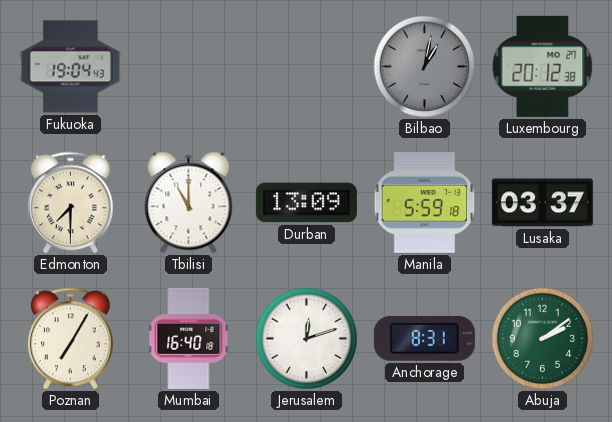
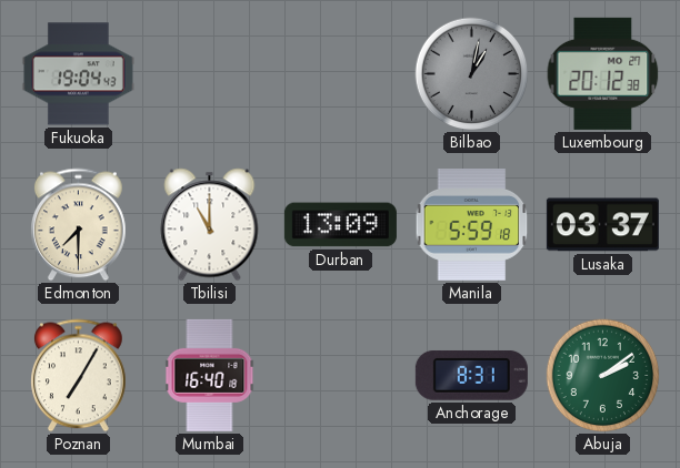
Jerusalem: 12:12 -> none (307, 339)
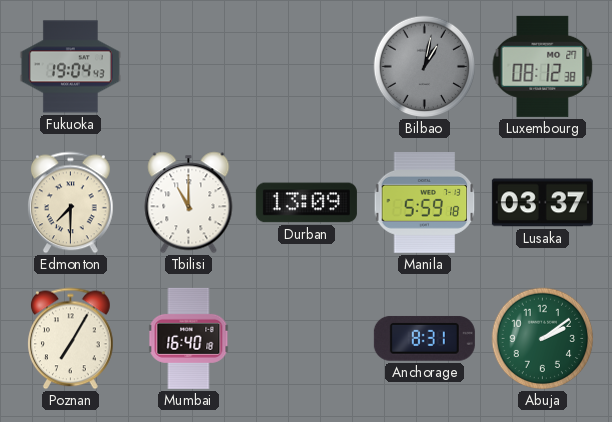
Luxembourg: 20:12 -> 08:12 (543, 66)
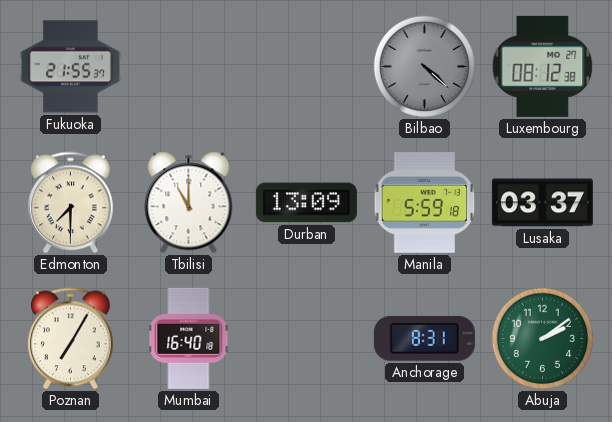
Fukuoka: 19:04 -> 21:55 (70, 67)
Bilbao: 1:02 -> 4:22 (425, 67)
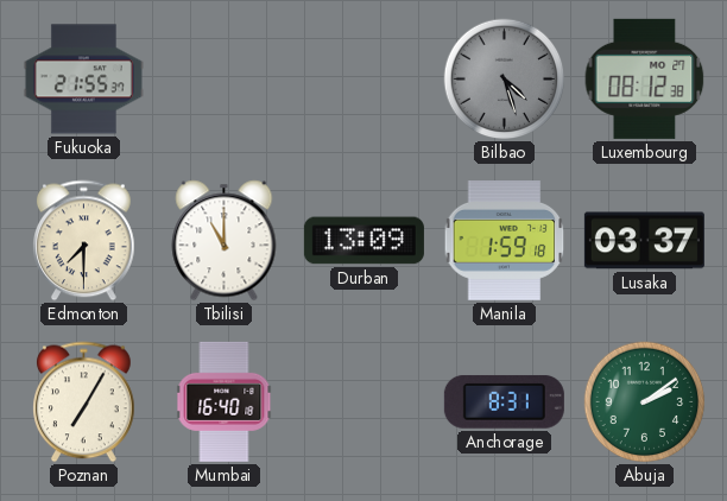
Bilbao: 4:22 -> 4:27 (505, 80)
Manila: 5:59 -> 1:59 (505, 241)
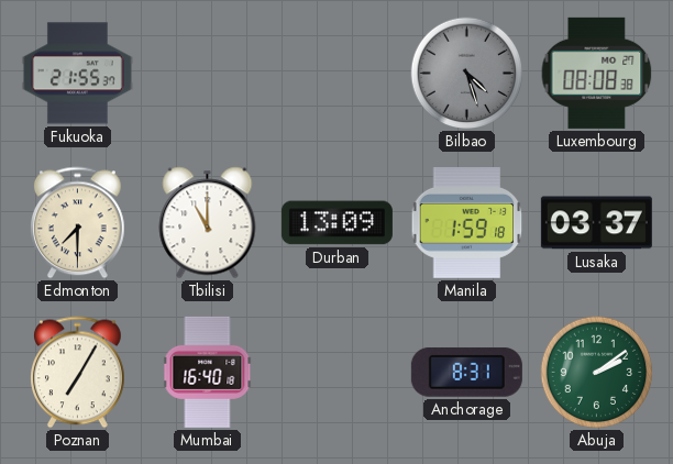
Luxembourg: 08:12 -> 08:08 (597, 73)
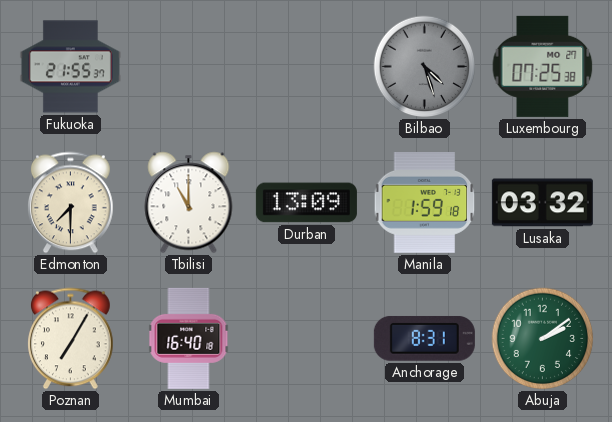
Luxembourg: 08:08 -> 07:25 (543, 66)
Lusaka: 03:37 -> 03:32 (542, 203)
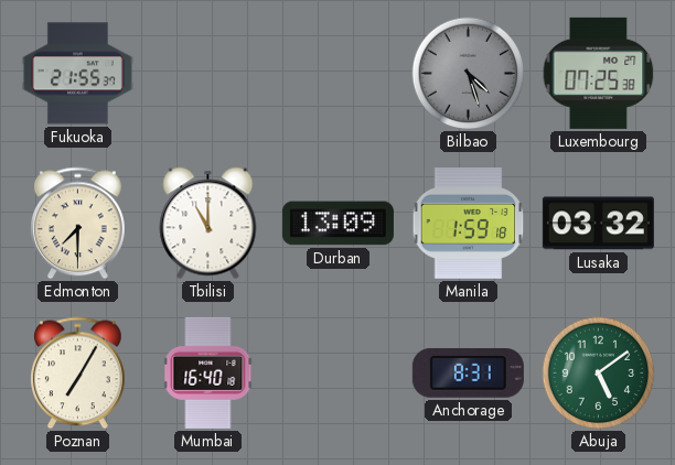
Abuja: 2:09 -> 5:09 (599, 374)
